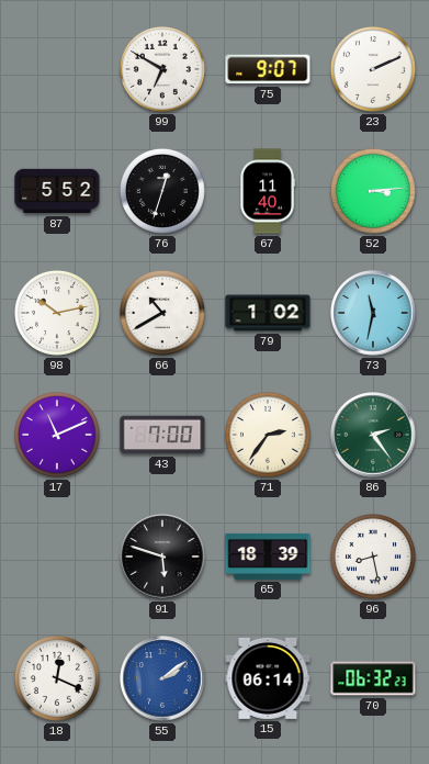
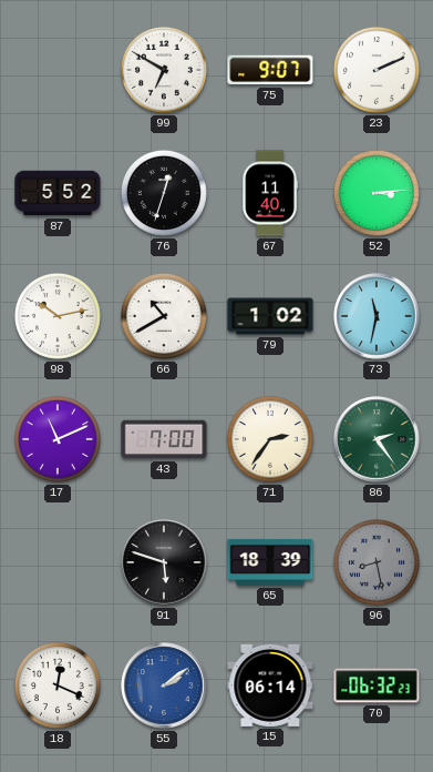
96 dial: white -> grey (377, 562)
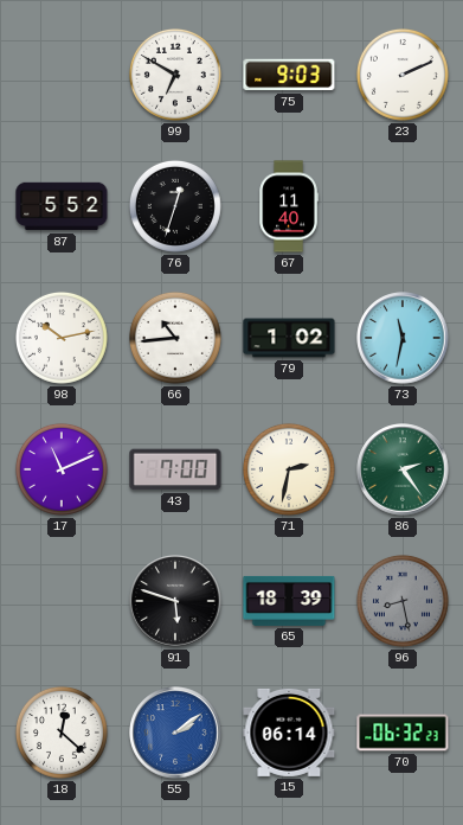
75: 9:07 -> 9:03 (289, 75)
52: 3:14 -> none (377, 193)
66: 10:40 -> 10:44 (175, 338)
71: 2:36 -> 2:32 (289, 469)
18: 12:19 -> 12:22 (62, 733)
